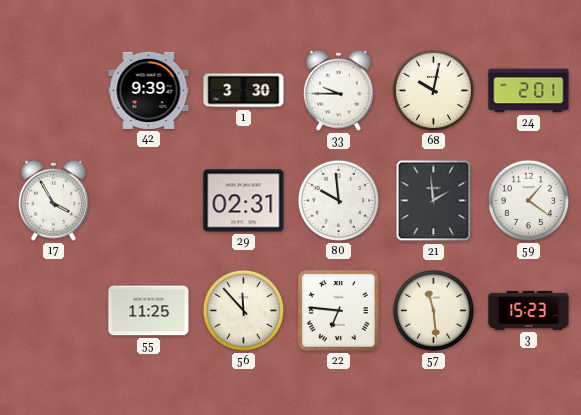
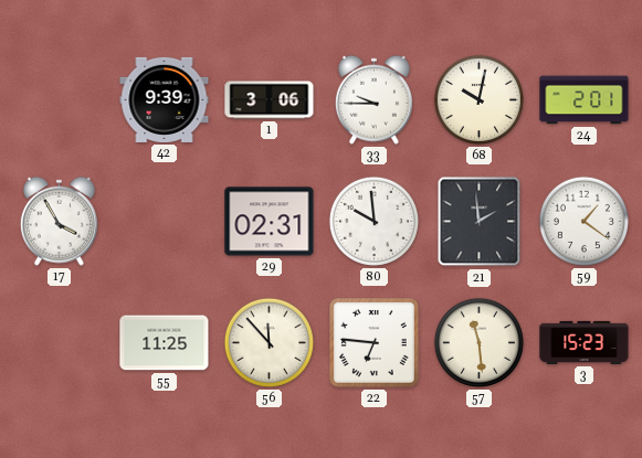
1: 3:30 -> 3:06 (270, 100)
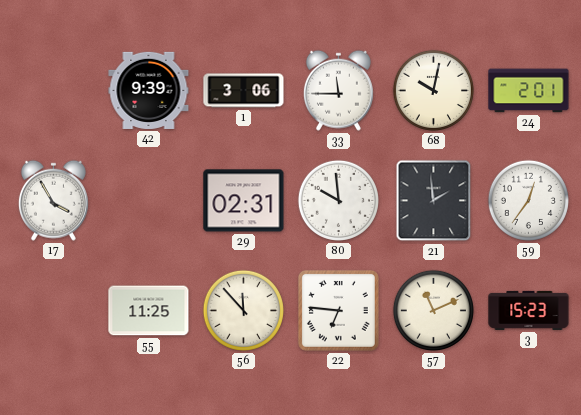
33: 9:45 -> 11:45 (338, 90)
59: 1:21 -> 12:36 (528, 200)
57: 11:29 -> 11:11 (433, 310)
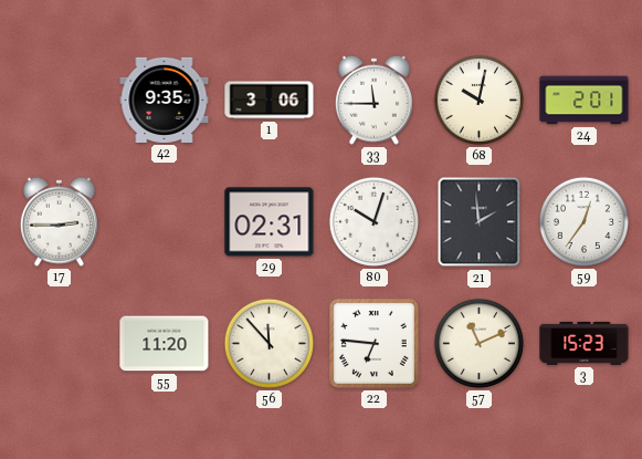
42: 9:39 -> 9:35 (165, 100)
17: 3:55 -> 2:45 (59, 221)
80: 9:59 -> 10:03 (373, 221)
55: 11:25 -> 11:20 (165, 344)
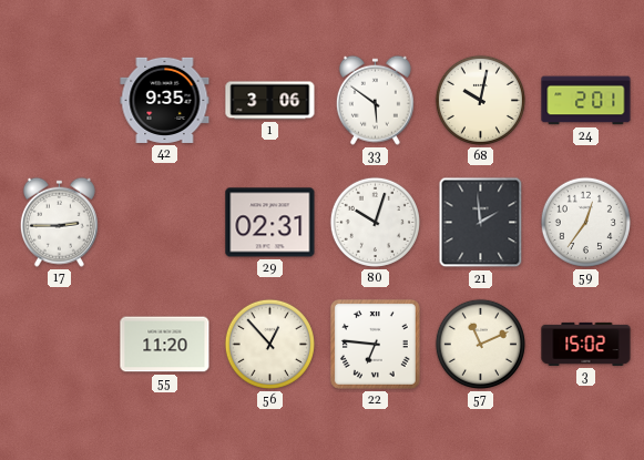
33: 11:45 -> 5:51 (375, 100)
56: 11:53 -> 12:53 (269, 344)
3: 15:23 -> 15:02 (586, 344)
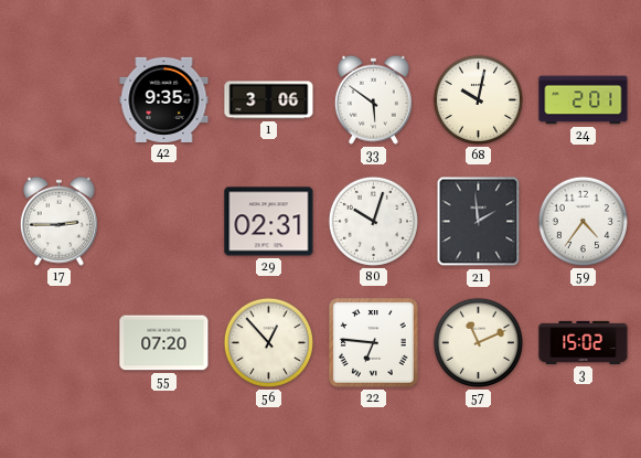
59: 12:36 -> 4:36 (583, 221)
55: 11:20 -> 07:20 (164, 343)
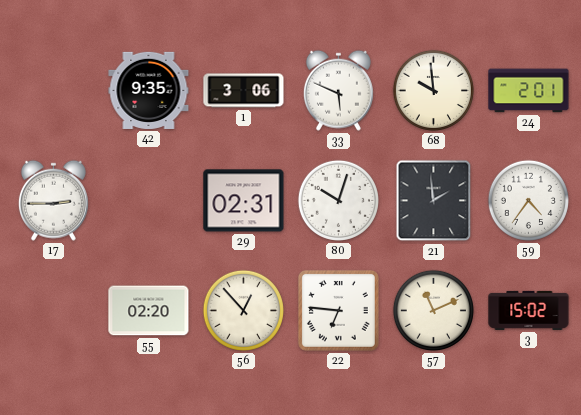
33: 5:51 -> 5:49 (338, 90)
68: 10:02 -> 9:59 (433, 90)
55: 07:20 -> 02:20 (149, 311)
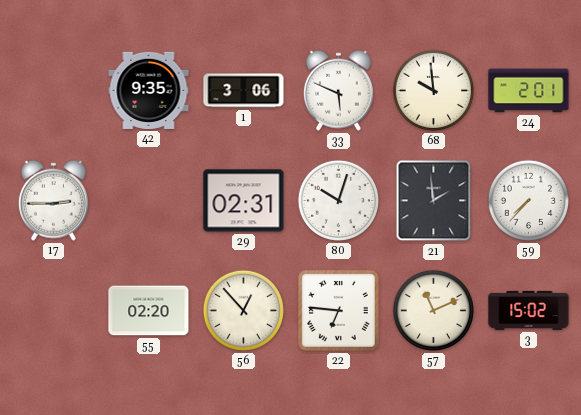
59: 4:36 -> 7:37 (528, 200)
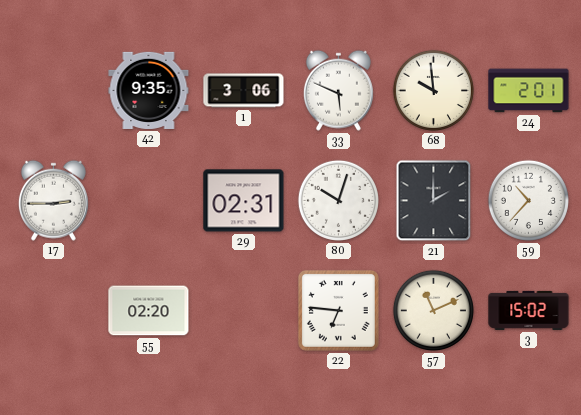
21: 1:59 -> 2:00 (434, 201)
59: 7:37 -> 10:37 (528, 200)
56: 12:53 -> none (243, 310)
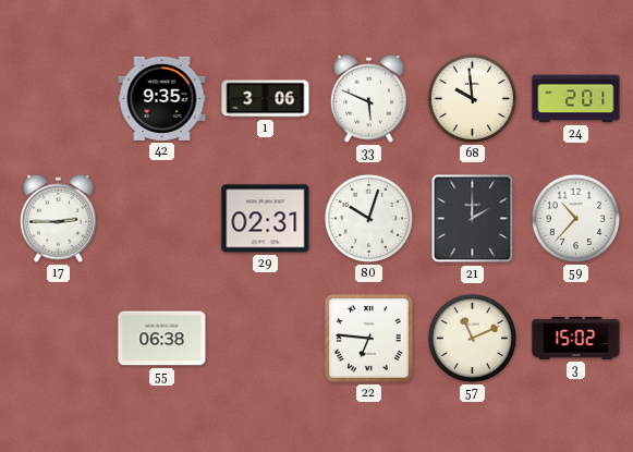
55: 02:20 -> 06:38 (162, 339)
